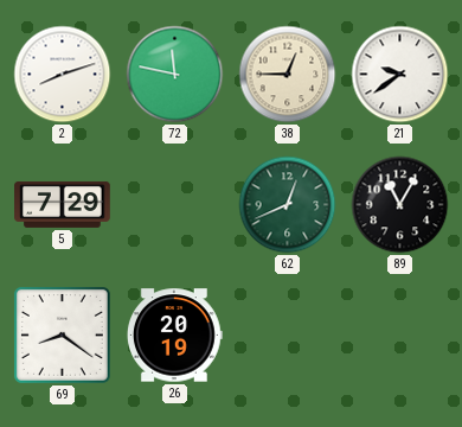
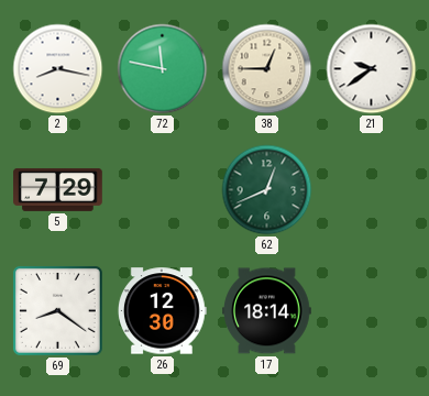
2: 8:12 -> 8:17 (58, 69)
89: 11:05 -> none (400, 205)
26: 20:19 -> 12:30 (162, 311)
17: none -> 18:14 (267, 311)
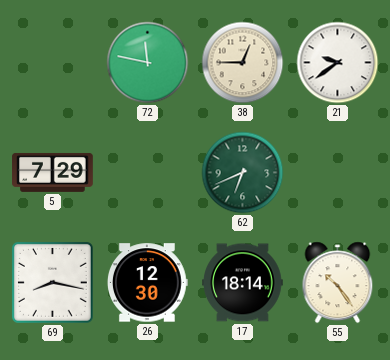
2: 8:17 -> none (58, 69)
62: 12:41 -> 6:41 (243, 173)
69: 8:21 -> 8:17 (52, 282)
55: none -> 10:24 (338, 283)
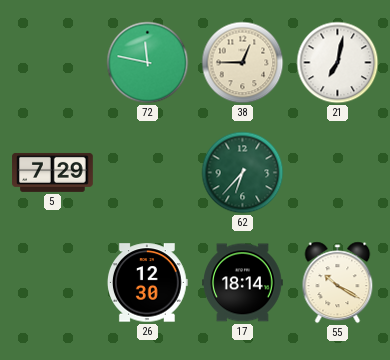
21: 9:39 -> 7:02 (338, 63)
62: 6:41 -> 6:37 (243, 173)
69: 8:17 -> none (52, 282)
55: 10:24 -> 10:20 (338, 283)
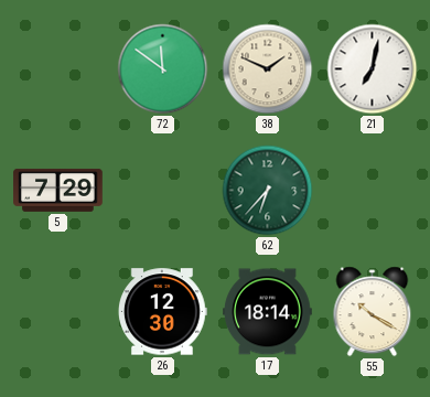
72: 11:47 -> 11:51 (163, 69)
38: 12:45 -> 1:49 (268, 69)
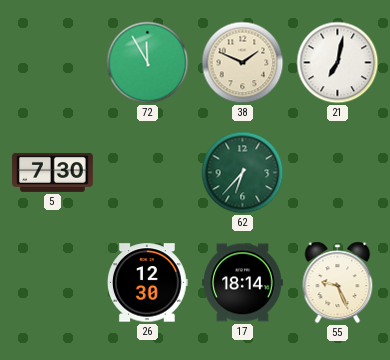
72: 11:51 -> 11:55 (148, 63)
5: 7:29 -> 7:30 (53, 172)
55: 10:20 -> 9:26 (338, 283)
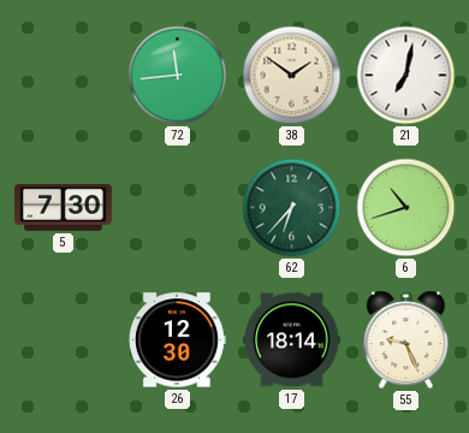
72: 11:55 -> 11:44 (178, 76)
38: 1:49 -> 1:51 (292, 76)
6: none -> 10:42 (406, 208)
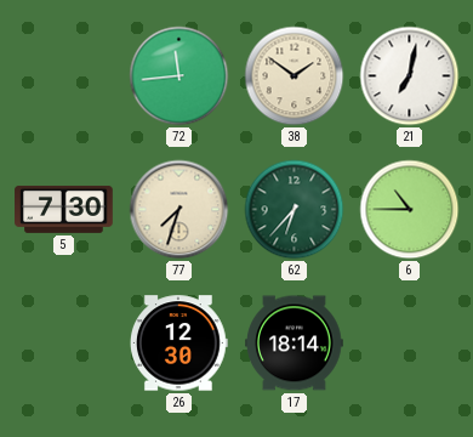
77: none -> 7:33 (179, 210)
6: 10:42 -> 10:45 (410, 210)
55: 9:26 -> none (406, 340)
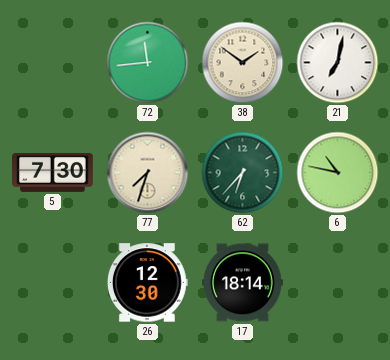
6: 10:45 -> 10:47 (338, 173)
